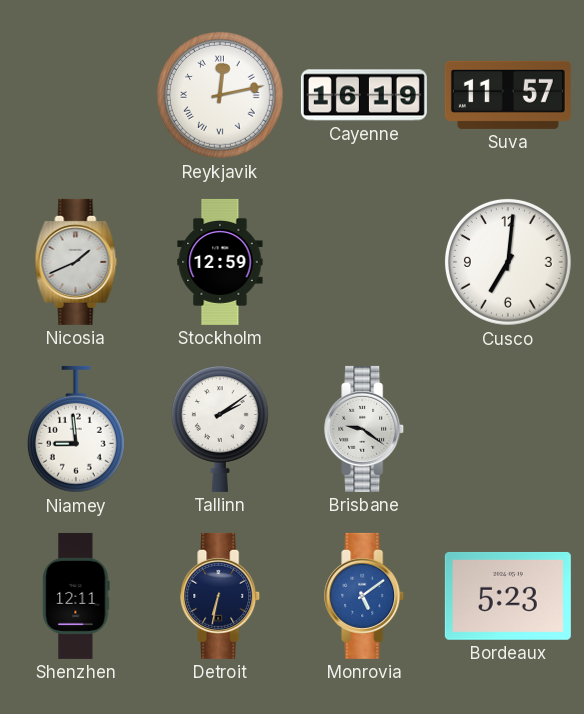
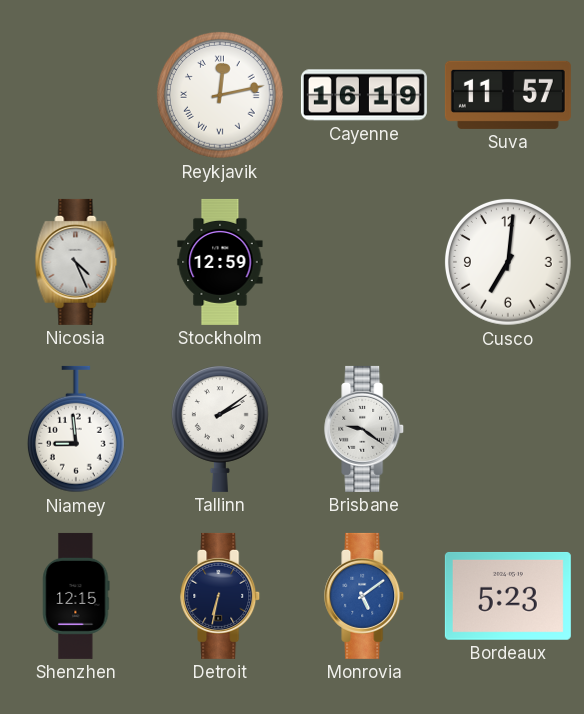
Nicosia: 1:41 -> 4:26 (76, 262)
Shenzhen: 12:11 -> 12:15 (76, 596)
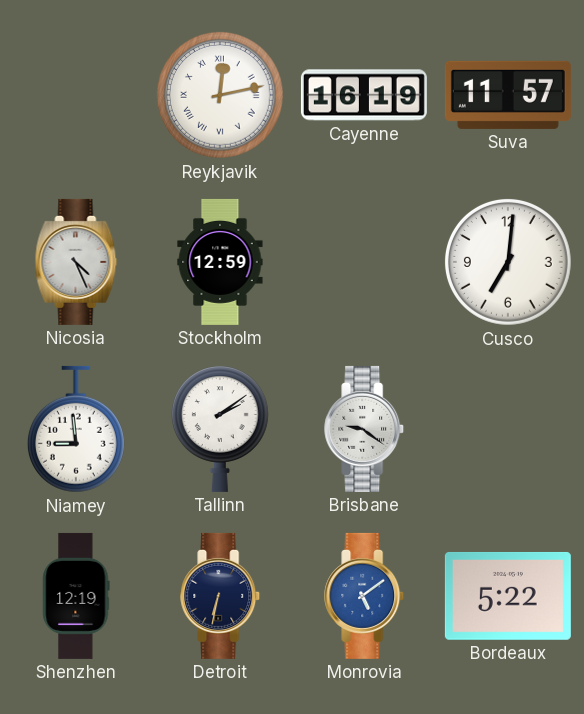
Shenzhen: 12:15 -> 12:19 (76, 596)
Bordeaux: 5:23 -> 5:22 (508, 596)
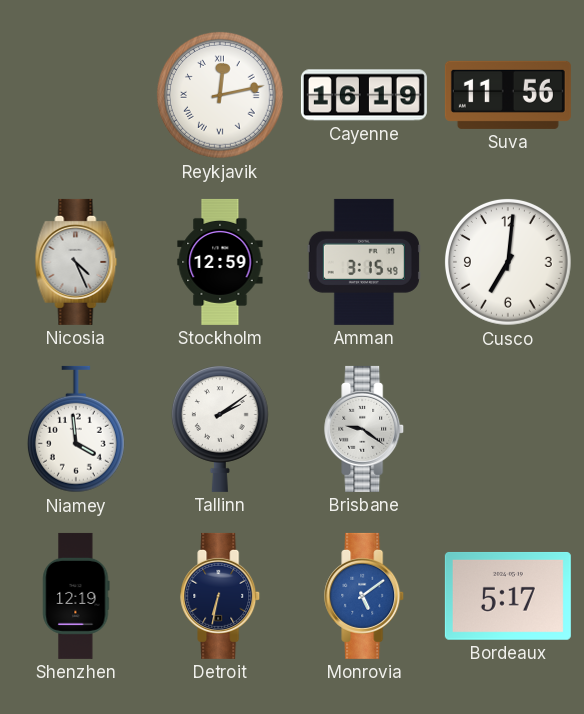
Suva: 11:57 -> 11:56 (508, 95)
Amman: none -> 3:15 (364, 262)
Niamey: 8:59 -> 3:59 (76, 429)
Bordeaux: 5:22 -> 5:17 (508, 596)
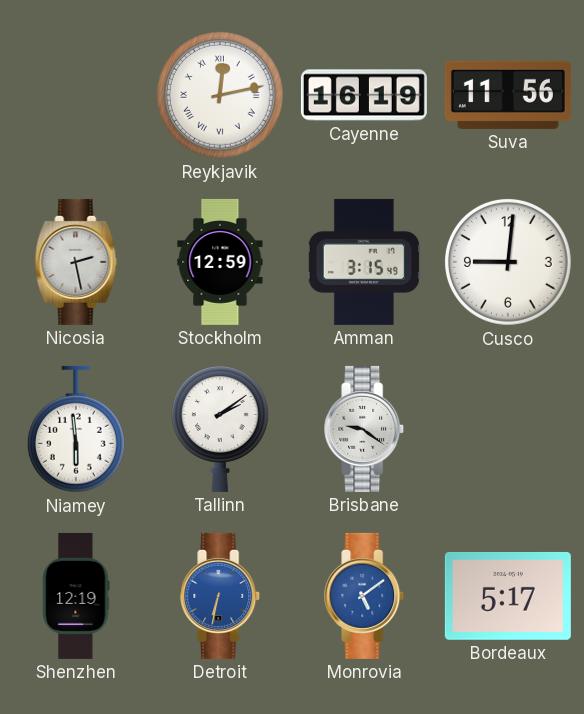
Nicosia: 4:26 -> 2:28 (76, 262)
Cusco: 7:01 -> 9:01 (508, 262)
Niamey: 3:59 -> 5:59 (76, 429)
Detroit dial: navy -> blue (221, 596)
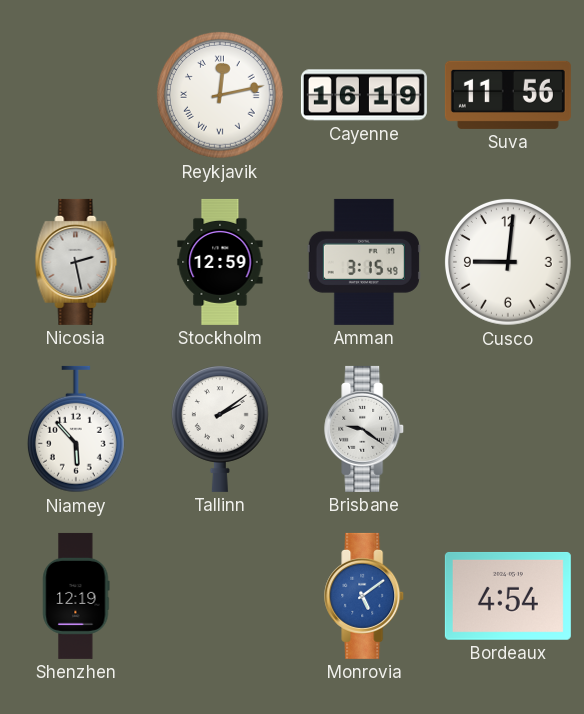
Niamey: 5:59 -> 5:53 (76, 429)
Detroit: 6:32 -> none (221, 596)
Bordeaux: 5:17 -> 4:54 (508, 596)
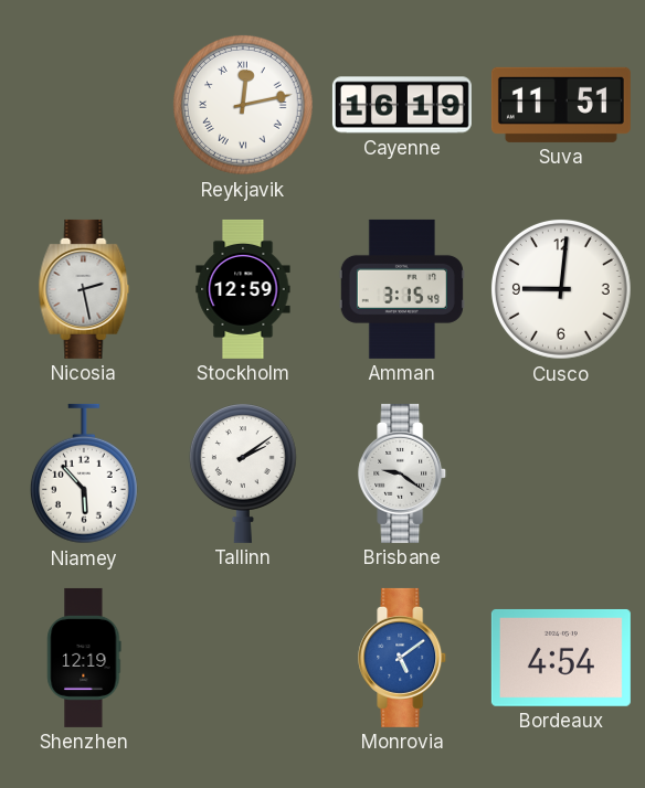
Suva: 11:56 -> 11:51 (561, 105)
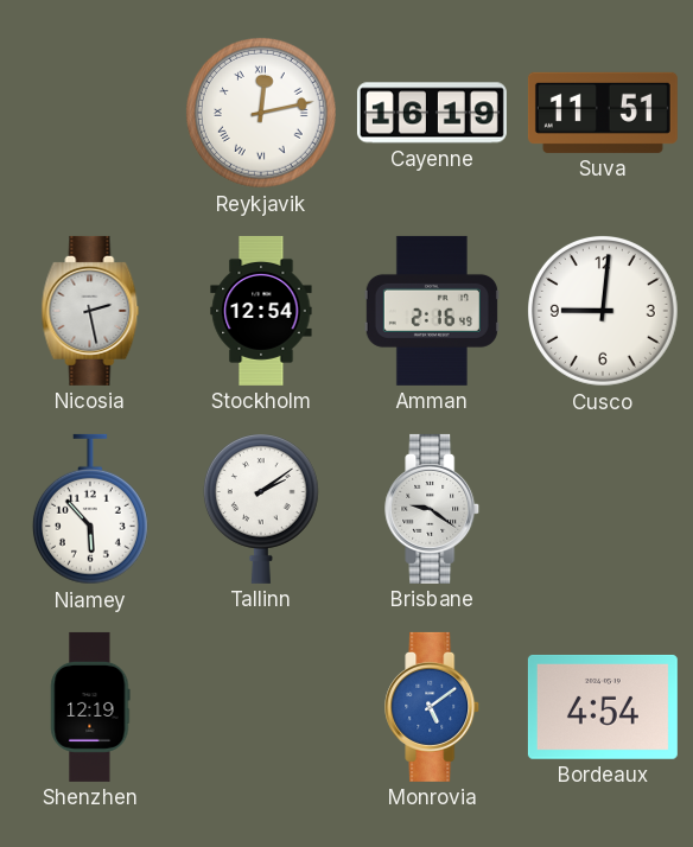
Stockholm: 12:59 -> 12:54 (261, 311)
Amman: 3:15 -> 2:16 (432, 311)
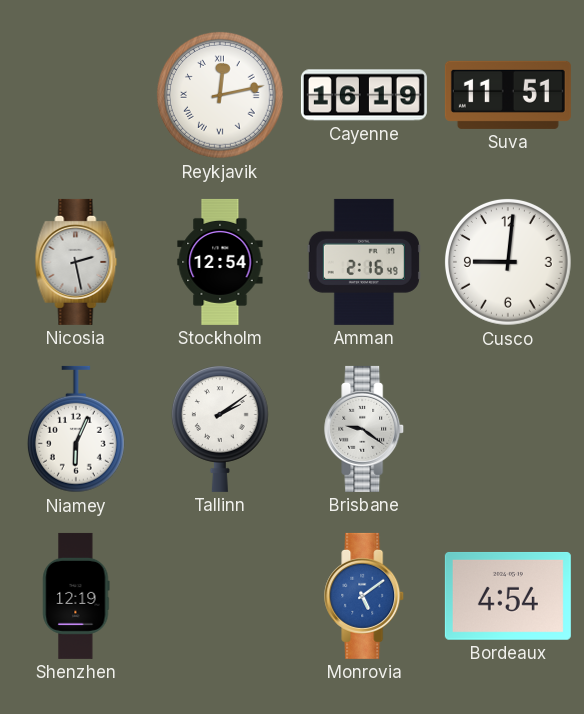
Niamey: 5:53 -> 6:04 (76, 429)
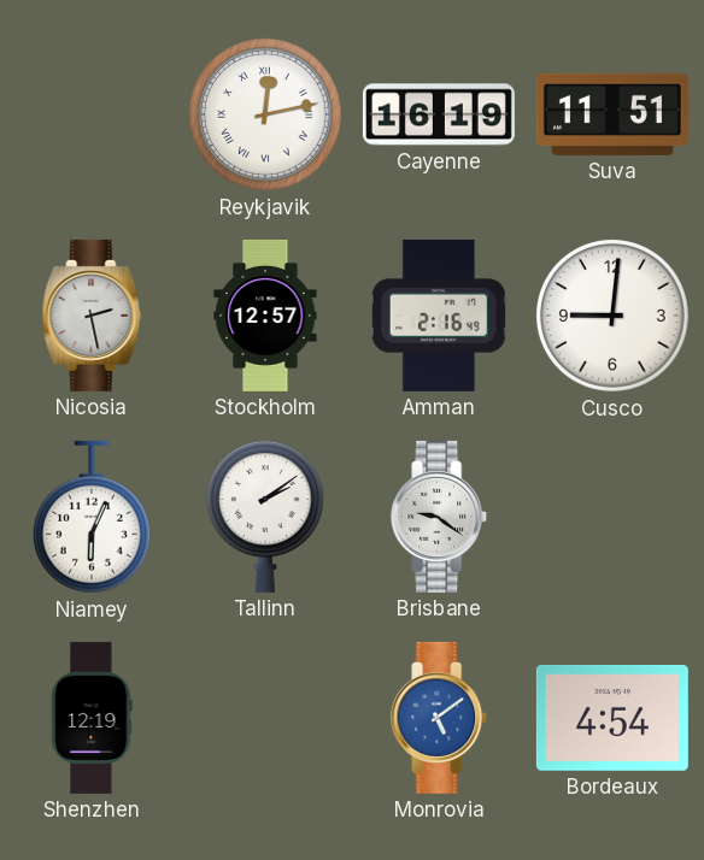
Stockholm: 12:54 -> 12:57 (265, 316)
